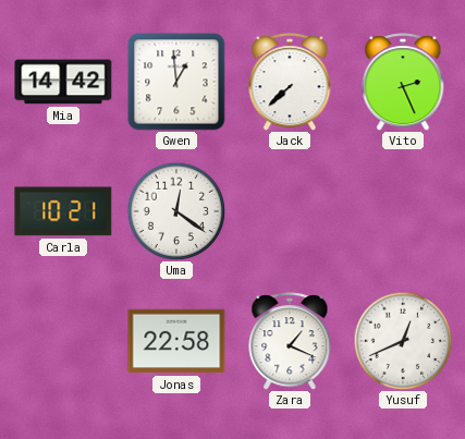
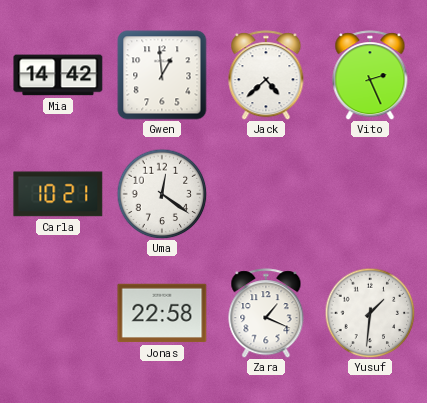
Jack: 7:38 -> 4:38 (266, 75)
Yusuf: 12:41 -> 1:31 (370, 313)
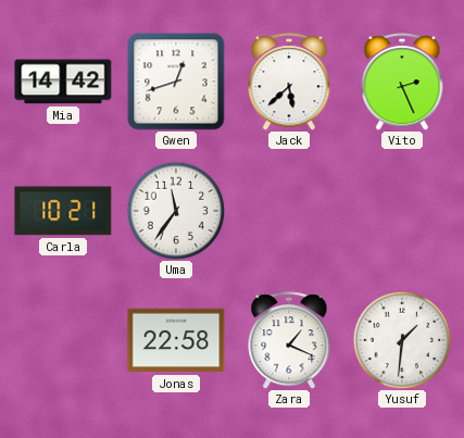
Gwen: 12:59 -> 12:42 (176, 82)
Jack: 4:38 -> 5:38 (289, 82)
Uma: 12:21 -> 11:36 (176, 211)
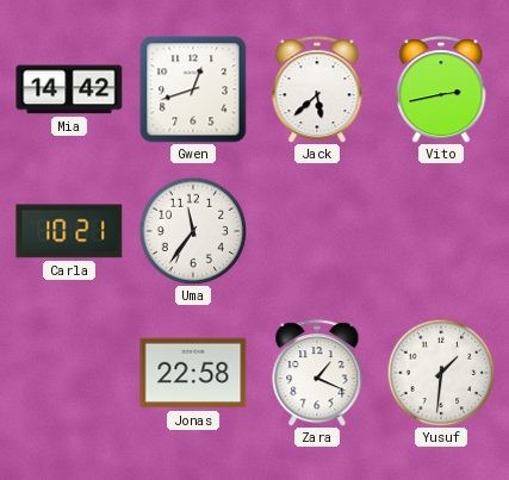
Vito: 2:26 -> 2:43 (441, 89)
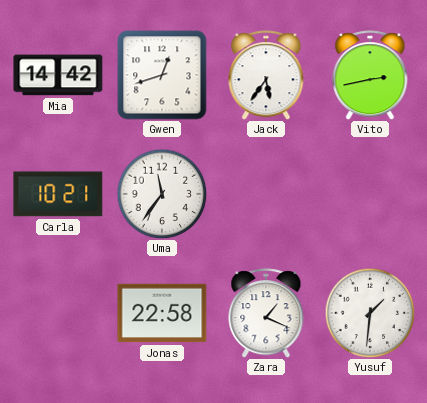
Jack: 5:38 -> 5:36 (266, 75)
